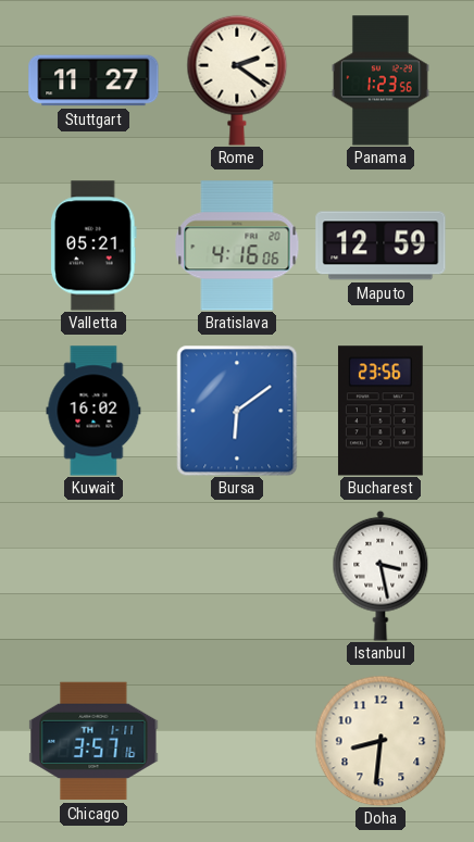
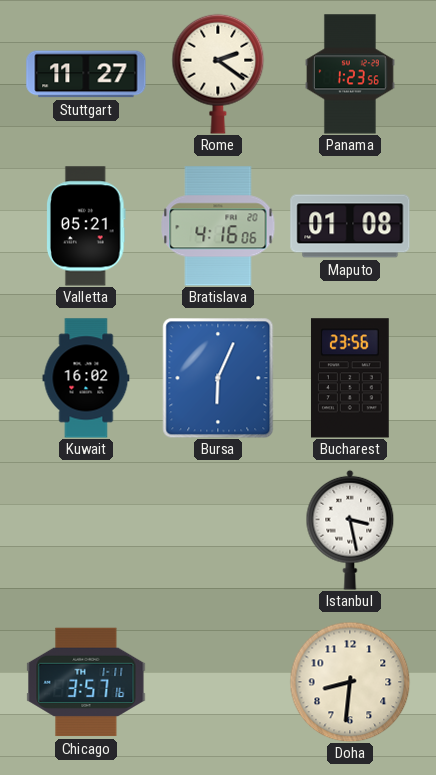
Maputo: 12:59 -> 01:08 (350, 226)
Bursa: 6:09 -> 6:04 (218, 378)
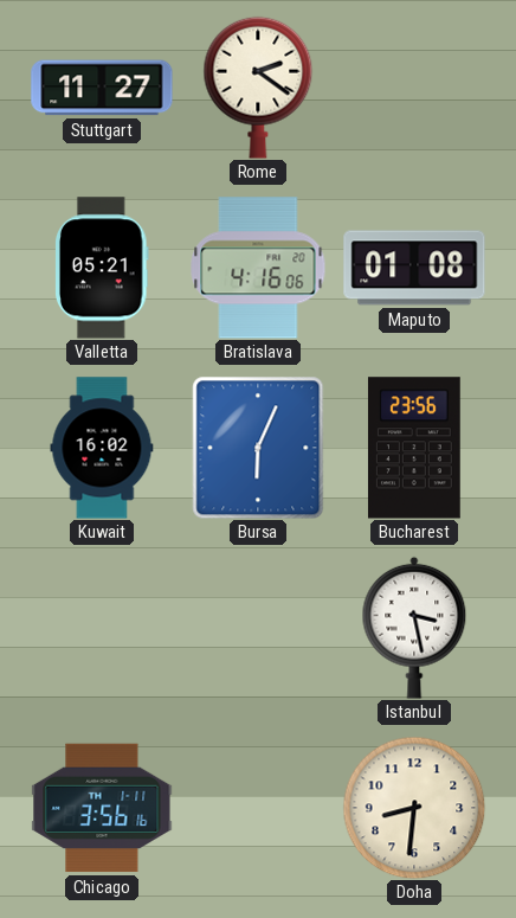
Panama: 1:23 -> none (351, 74)
Chicago: 3:57 -> 3:56 (102, 808)
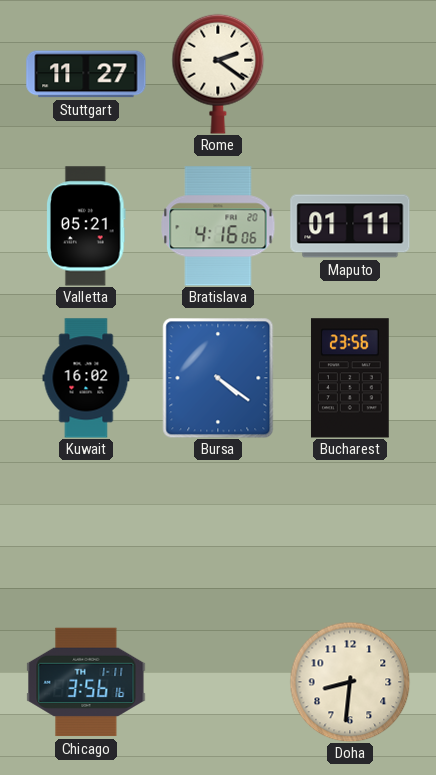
Maputo: 01:08 -> 01:11 (350, 226)
Bursa: 6:04 -> 4:21 (218, 378)
Istanbul: 3:28 -> none (414, 628)
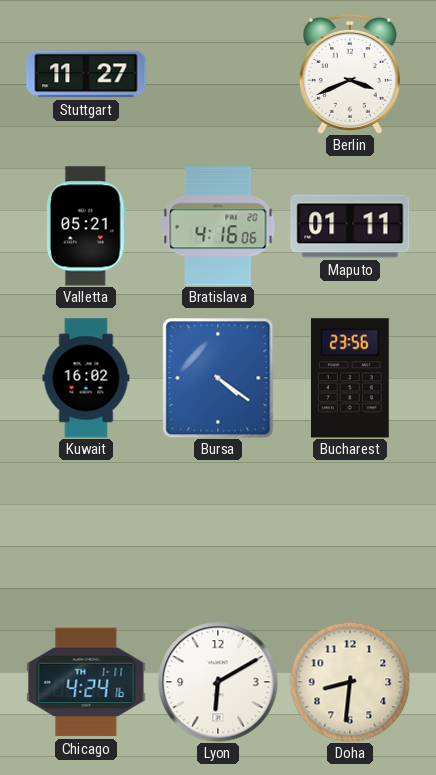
Rome: 2:21 -> none (218, 74)
Berlin: none -> 3:41 (350, 74)
Chicago: 3:56 -> 4:24 (86, 682)
Lyon: none -> 6:10 (218, 682)
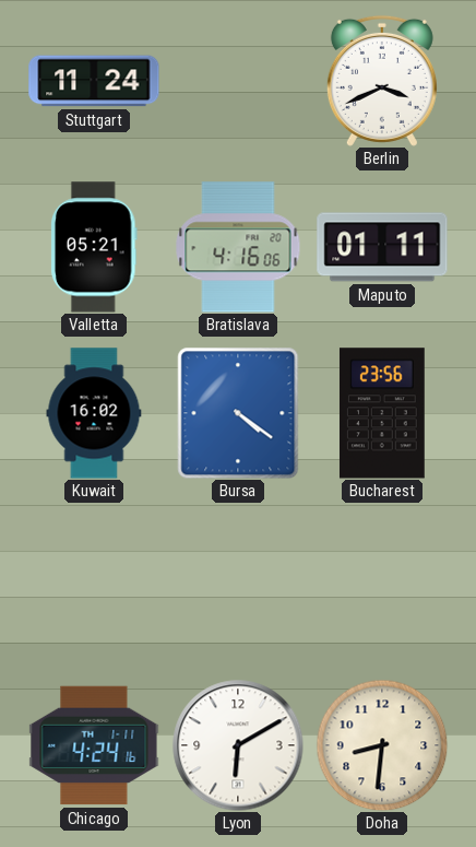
Stuttgart: 11:27 -> 11:24 (94, 81)
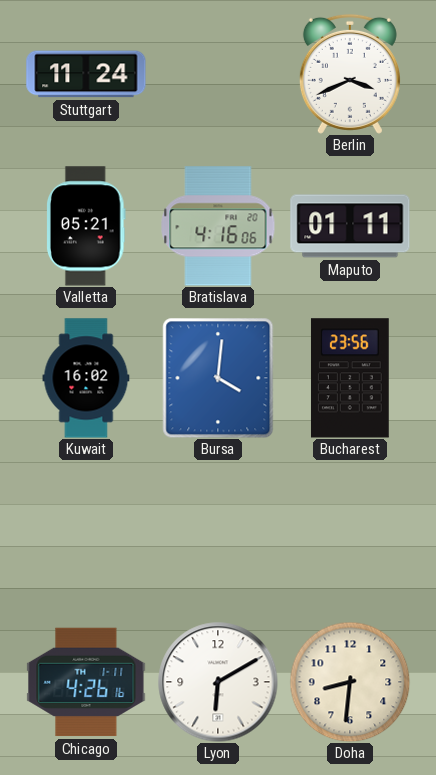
Bursa: 4:21 -> 4:01 (218, 378)
Chicago: 4:24 -> 4:26 (86, 682)
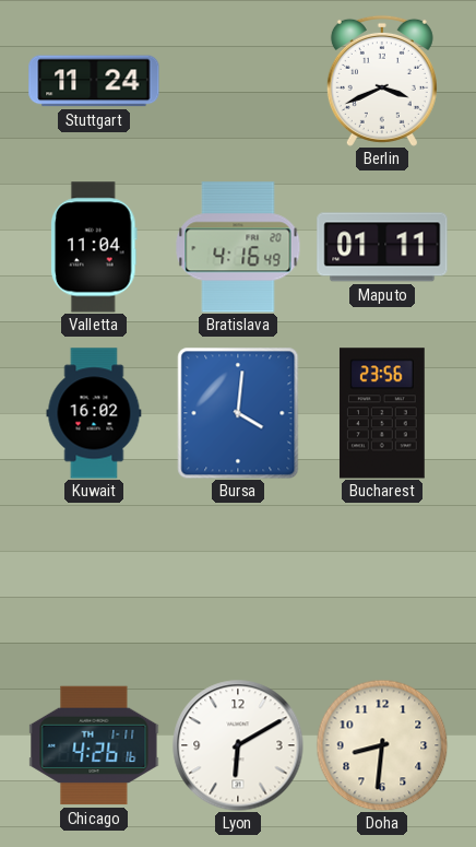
Valletta: 05:21 -> 11:04 (95, 247)
Bratislava: 4:16:06 -> 4:16:49 (238, 247)
